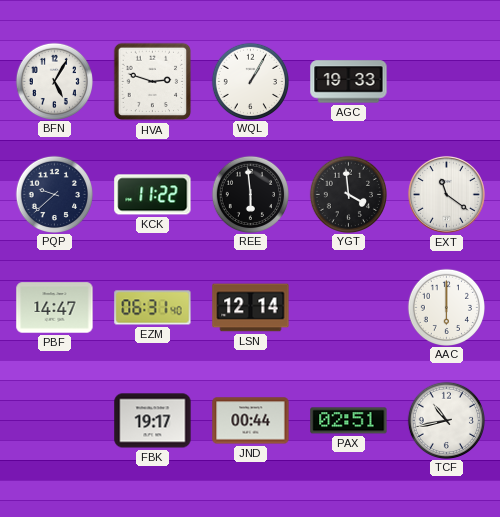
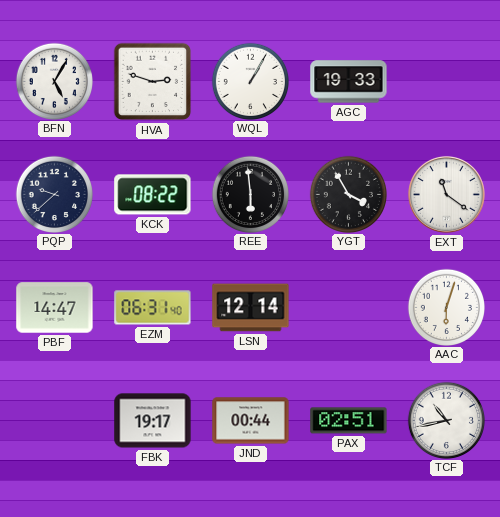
KCK: 11:22 -> 08:22 (153, 195)
YGT: 3:59 -> 3:55 (348, 194)
AAC: 6:00 -> 6:03 (446, 307)
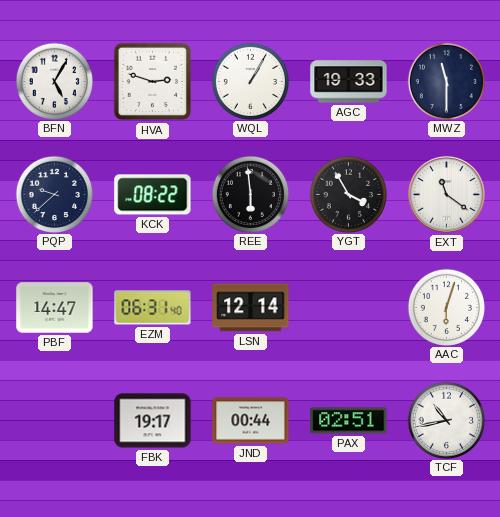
MWZ: none -> 11:30 (446, 81)
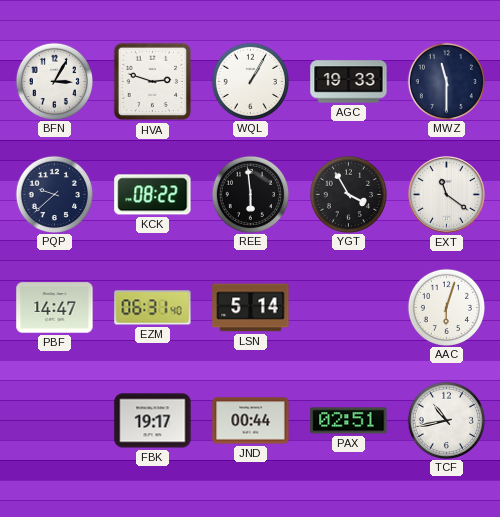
BFN: 5:05 -> 3:05 (54, 81)
LSN: 12:14 -> 5:14 (251, 308)
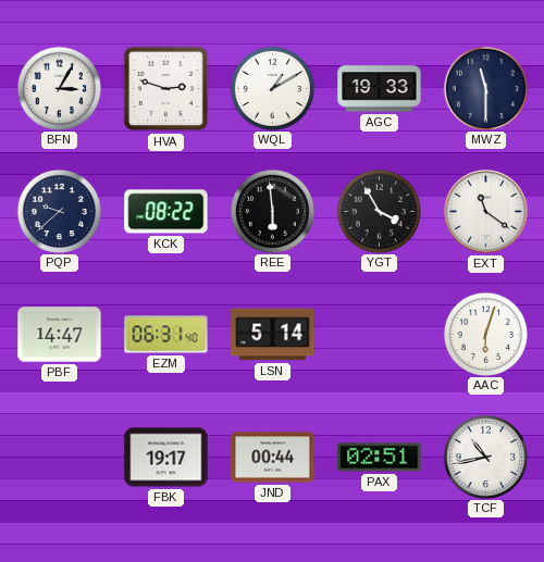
WQL: 1:05 -> 1:10 (272, 88)
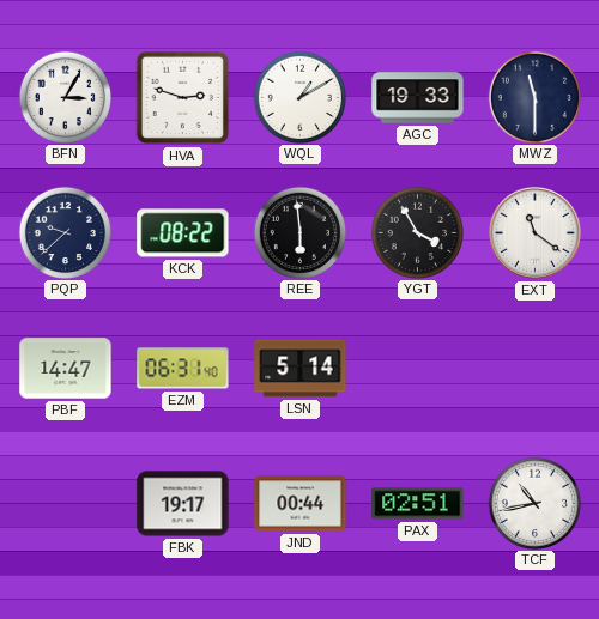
AAC: 6:03 -> none (485, 334)
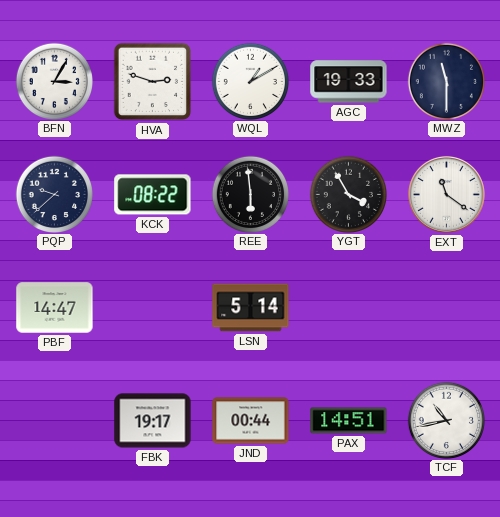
EZM: 06:31 -> none (183, 369)
PAX: 02:51 -> 14:51 (349, 421)
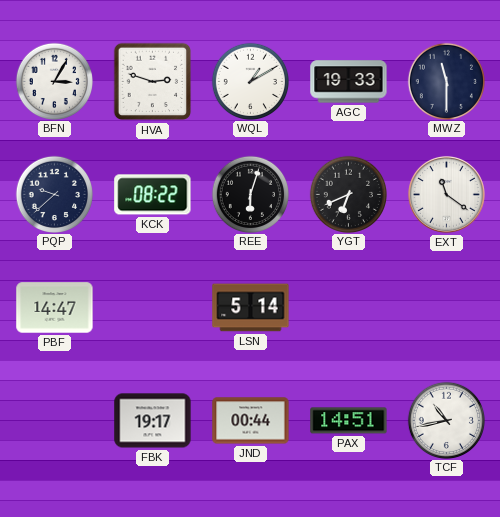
REE: 5:59 -> 6:03 (250, 194)
YGT: 3:55 -> 6:41 (348, 194)
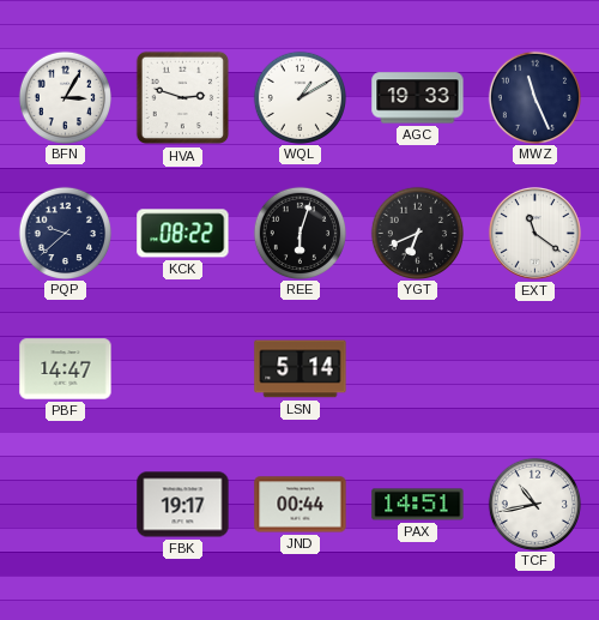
MWZ: 11:30 -> 11:26 (534, 97)
